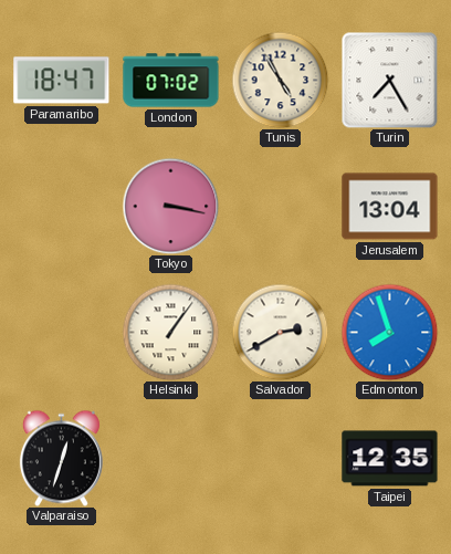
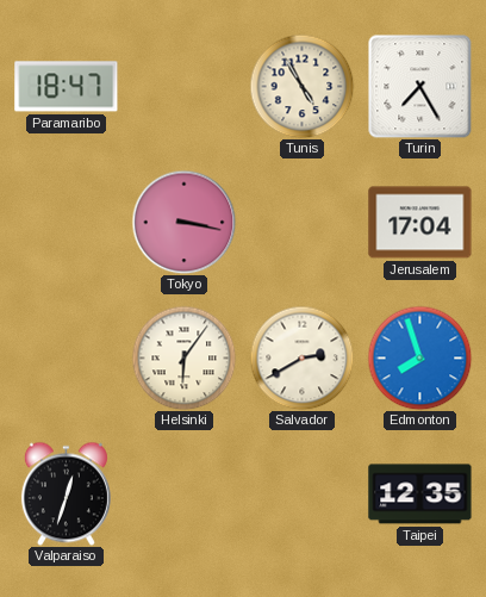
London: 07:02 -> none (171, 81)
Jerusalem: 13:04 -> 17:04 (420, 223)
Helsinki: 1:06 -> 6:06 (183, 357)
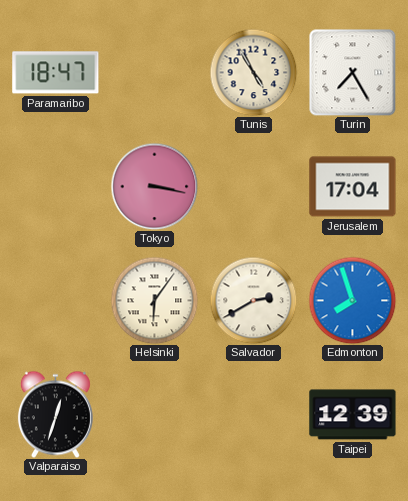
Taipei: 12:35 -> 12:39 (353, 415)
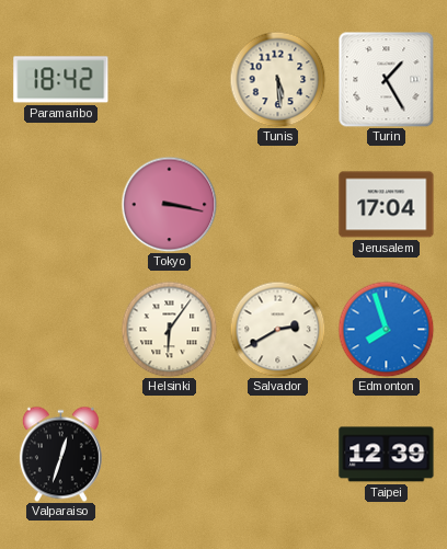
Paramaribo: 18:47 -> 18:42 (61, 80)
Tunis: 4:55 -> 5:29 (277, 79)
Turin: 7:25 -> 1:25 (386, 79)
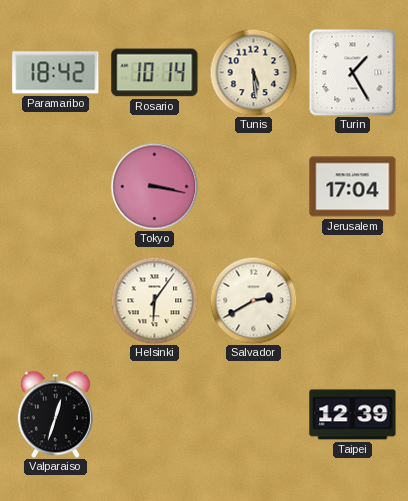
Rosario: none -> 10:14 (155, 73)
Edmonton: 7:57 -> none (386, 329)
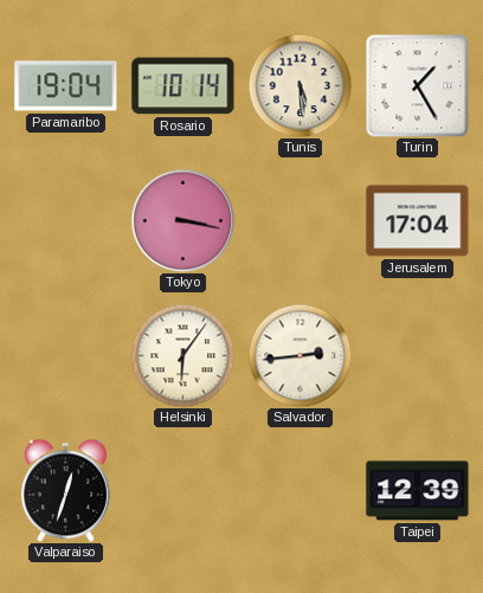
Paramaribo: 18:42 -> 19:04 (66, 86)
Salvador: 2:40 -> 2:44 (300, 355)
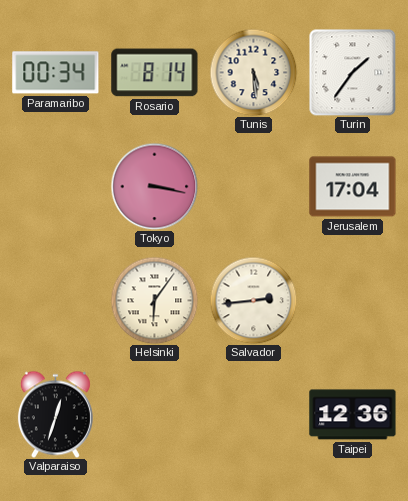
Paramaribo: 19:04 -> 00:34 (56, 73)
Rosario: 10:14 -> 8:14 (155, 73)
Turin: 1:25 -> 1:36 (352, 72)
Taipei: 12:39 -> 12:36 (353, 415)
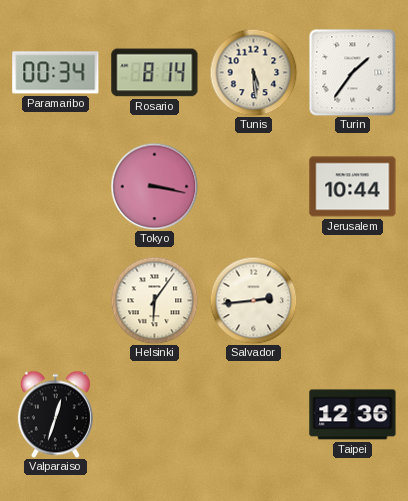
Jerusalem: 17:04 -> 10:44 (353, 187)
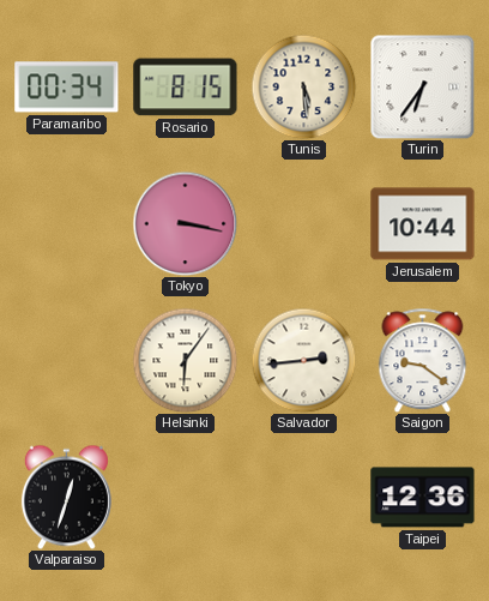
Rosario: 8:14 -> 8:15 (186, 88)
Turin: 1:36 -> 6:36 (422, 86)
Saigon: none -> 9:21 (423, 360)
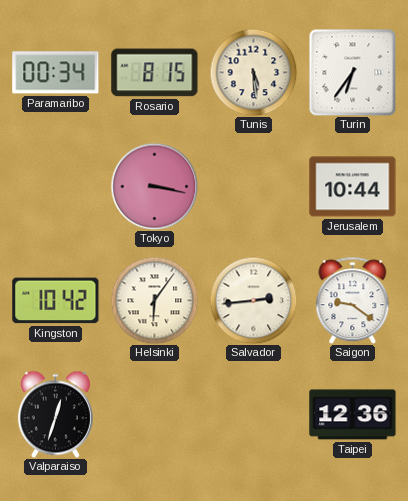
Kingston: none -> 10:42 (56, 301)
